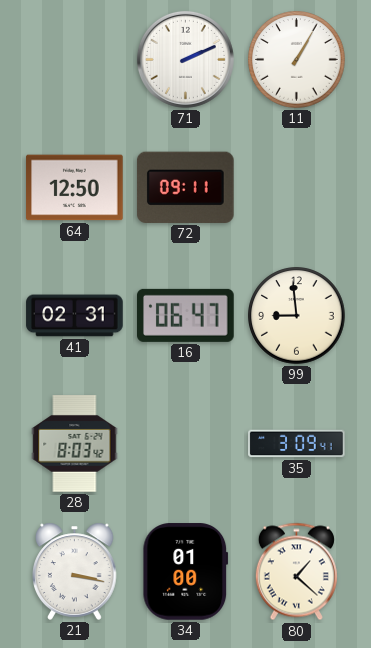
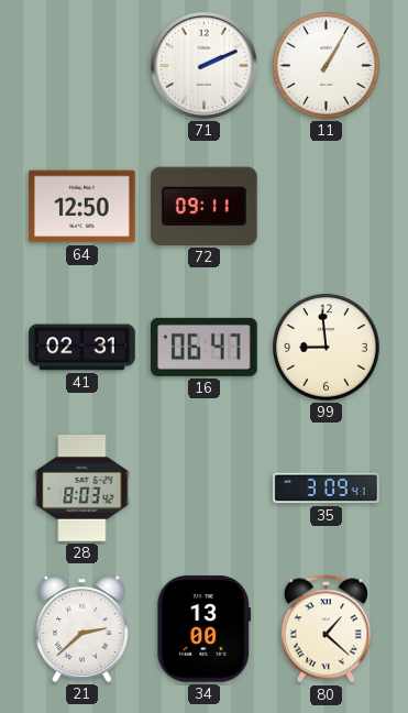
21: 3:17 -> 2:38 (82, 628)
34: 01:00 -> 13:00 (205, 629)
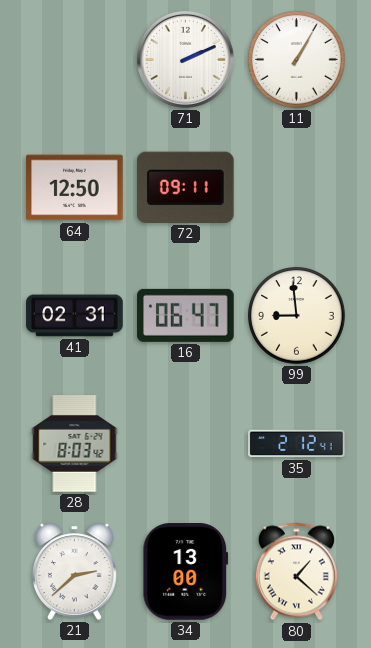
35: 3:09 -> 2:12 (297, 444)
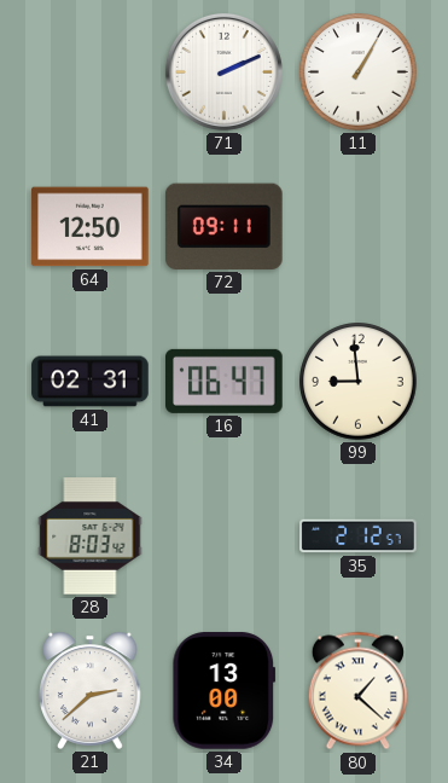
35: 2:12:41 -> 2:12:57 (359, 536)
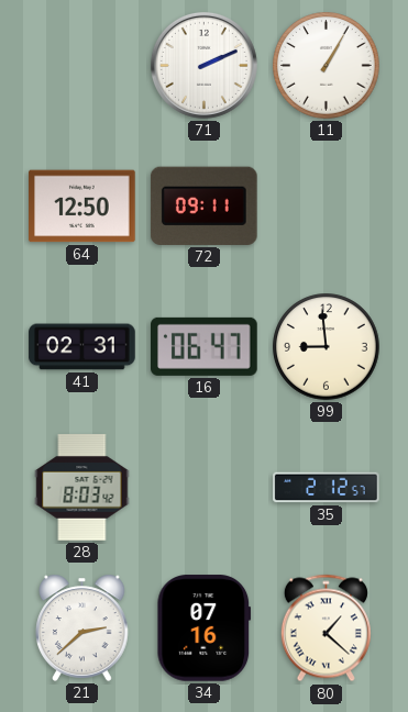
34: 13:00 -> 07:16 (205, 628)
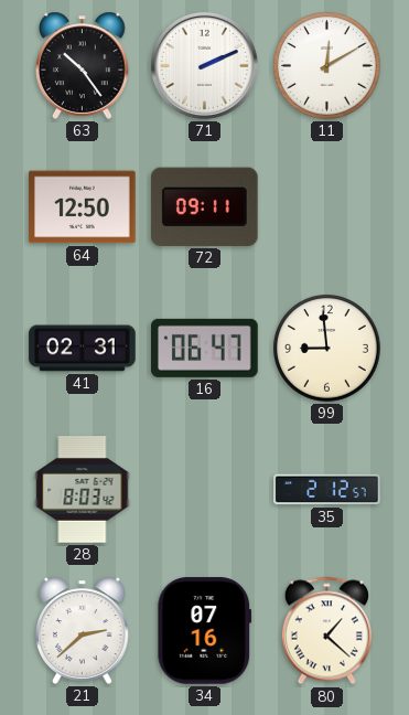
63: none -> 10:24 (83, 65)
11: 1:05 -> 12:10 (327, 66)
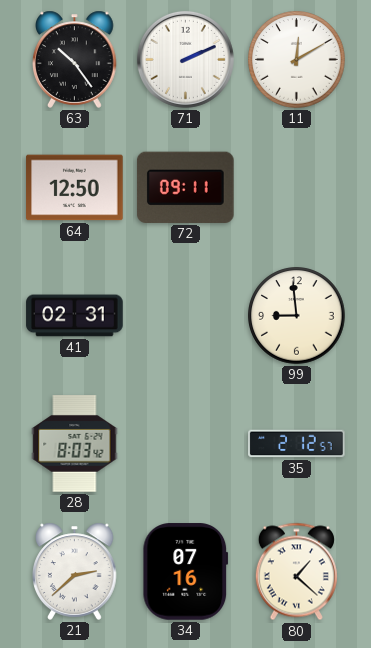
16: 06:47 -> none (205, 348)
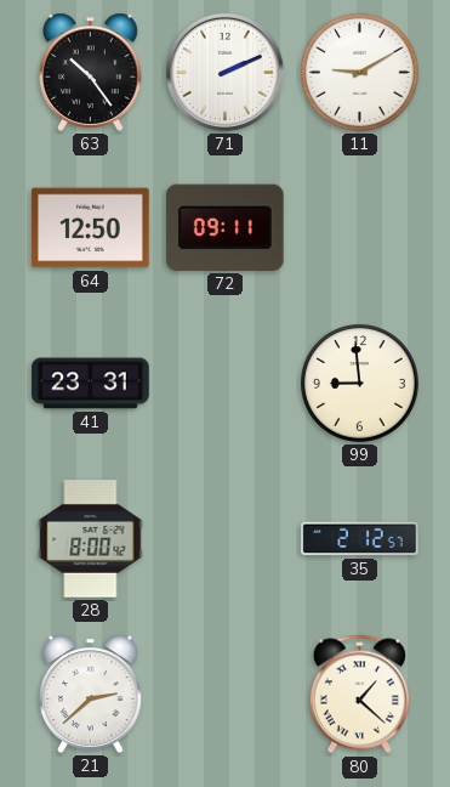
11: 12:10 -> 9:10 (360, 73)
41: 02:31 -> 23:31 (91, 384)
28: 8:03 -> 8:00 (91, 539)
34: 07:16 -> none (186, 572)
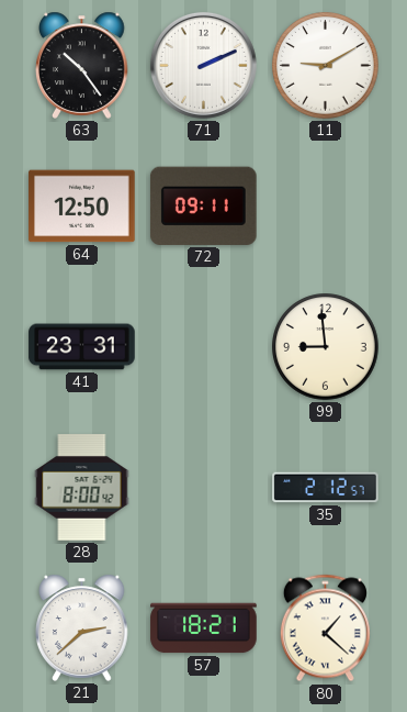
57: none -> 18:21 (204, 628)
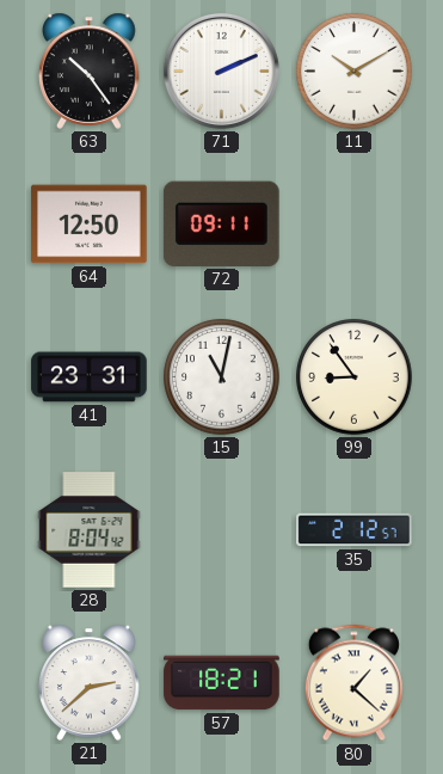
11: 9:10 -> 10:10 (355, 72)
15: none -> 11:02 (222, 377)
99: 8:59 -> 8:54 (355, 377)
28: 8:00 -> 8:04 (90, 530)
